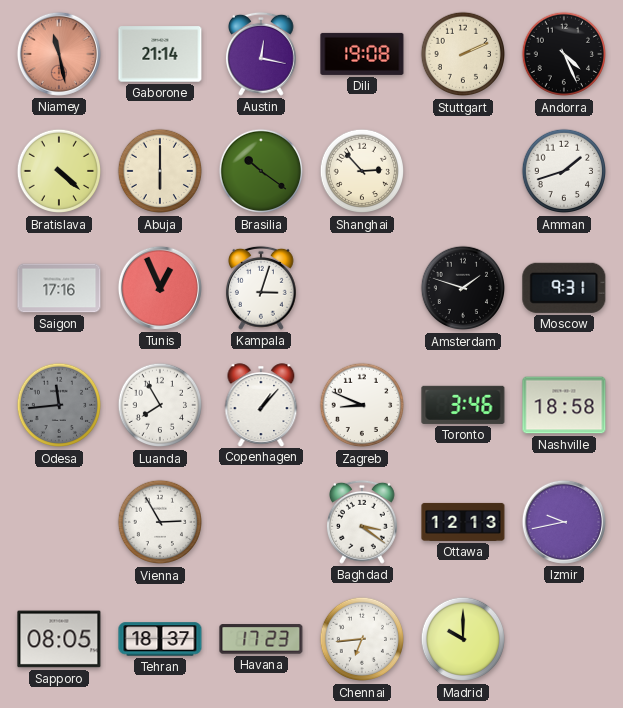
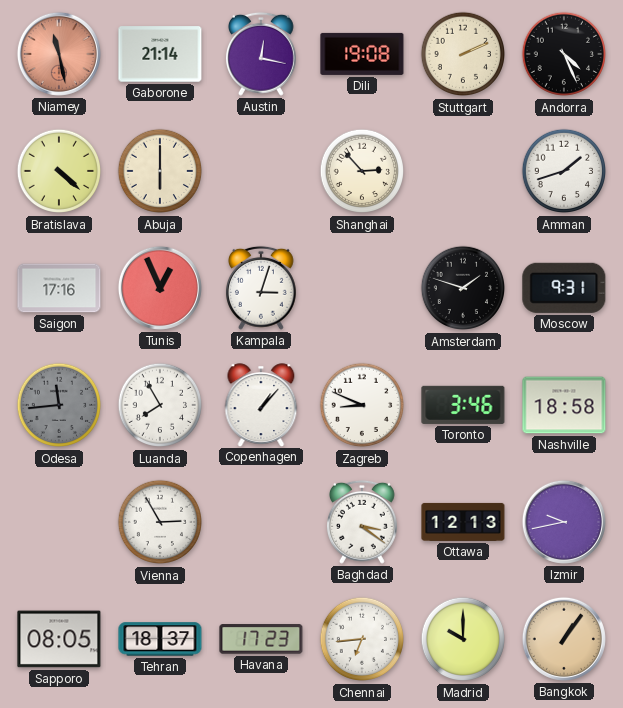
Brasilia: 10:21 -> none (261, 171)
Bangkok: none -> 1:06 (564, 639)
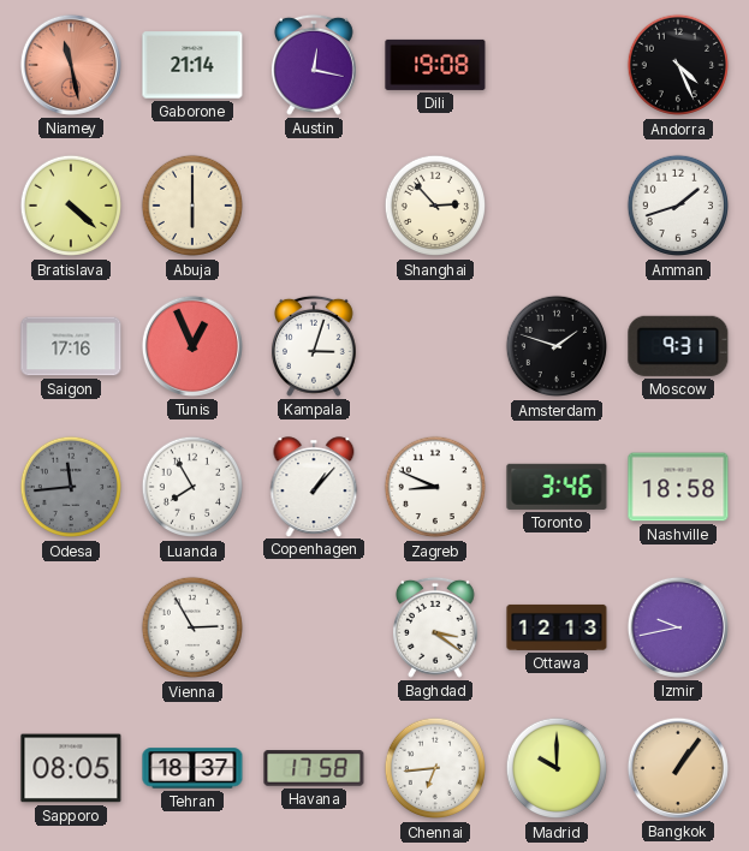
Stuttgart: 2:11 -> none (463, 54)
Havana: 17:23 -> 17:58 (314, 768)
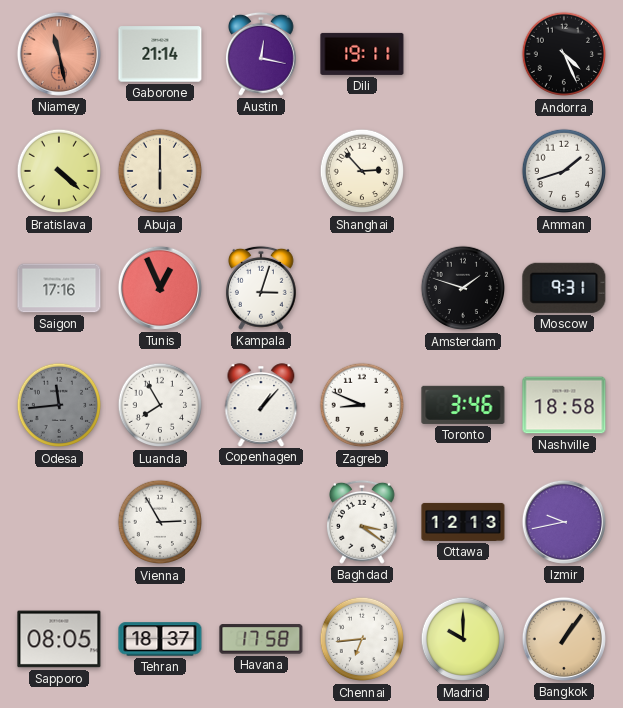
Dili: 19:08 -> 19:11 (362, 54)
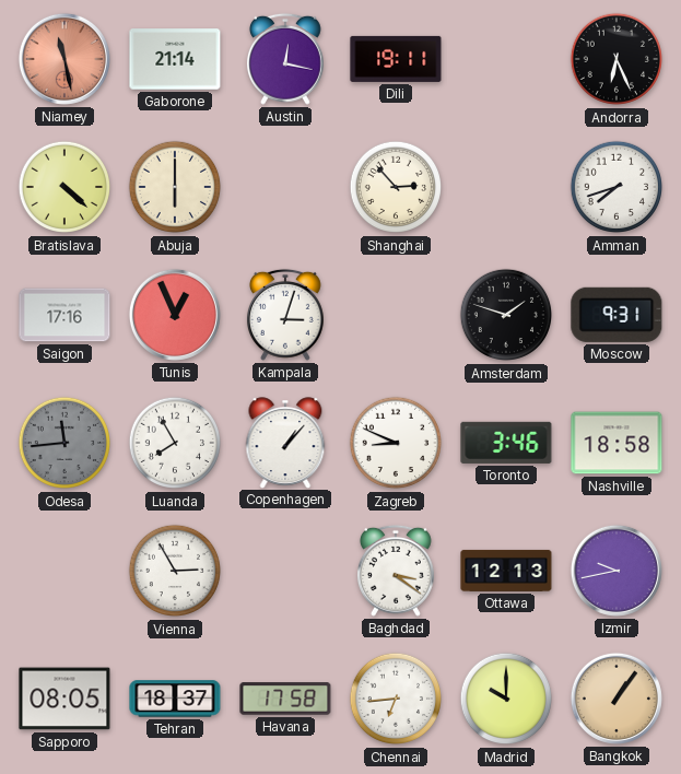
Andorra: 4:26 -> 6:26 (617, 59)
Amman: 1:42 -> 7:42 (617, 187)
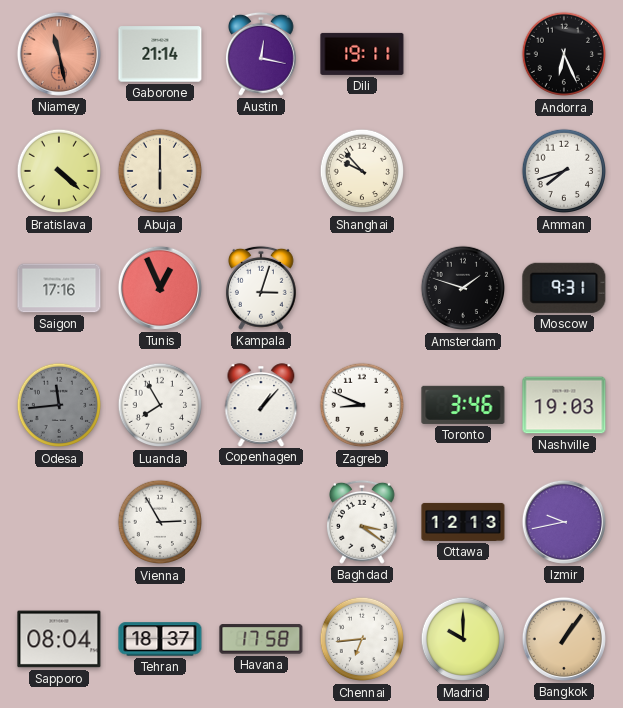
Shanghai: 2:53 -> 9:53 (362, 171)
Nashville: 18:58 -> 19:03 (564, 405)
Sapporo: 08:05 -> 08:04 (59, 639)
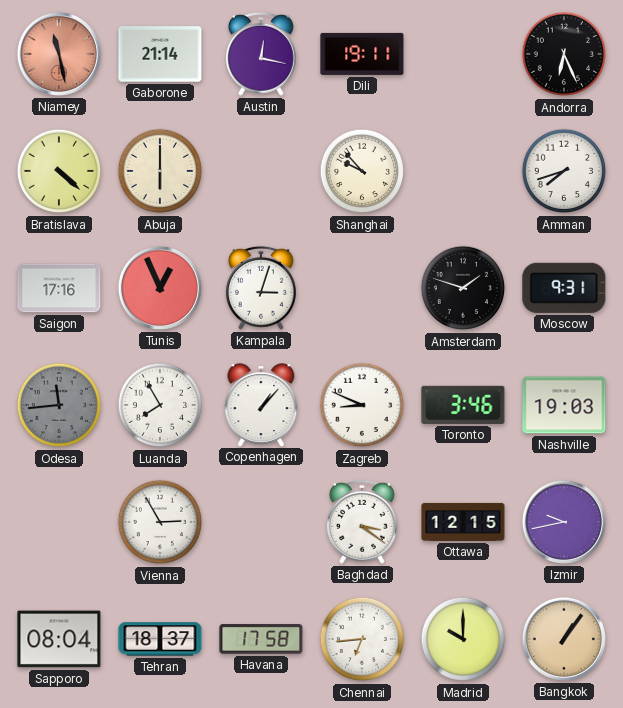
Ottawa: 12:13 -> 12:15 (463, 522)
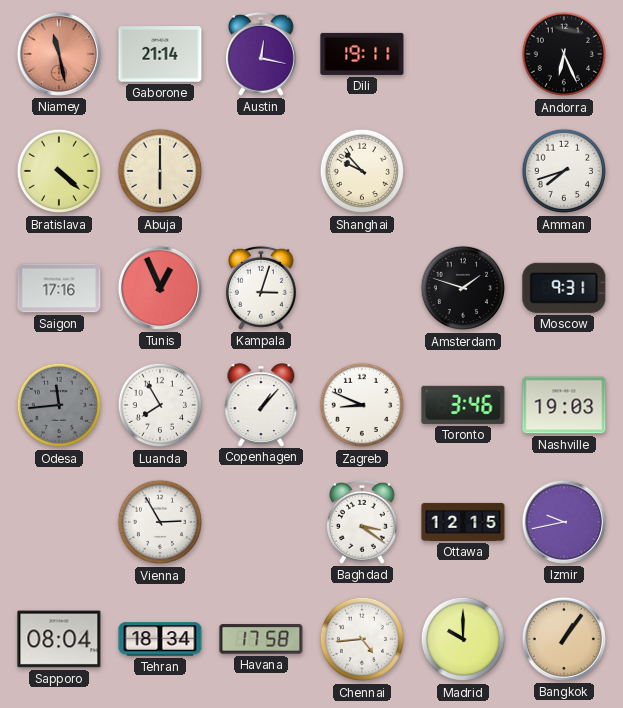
Tehran: 18:37 -> 18:34 (160, 639)
Chennai: 6:44 -> 4:44 (362, 639)
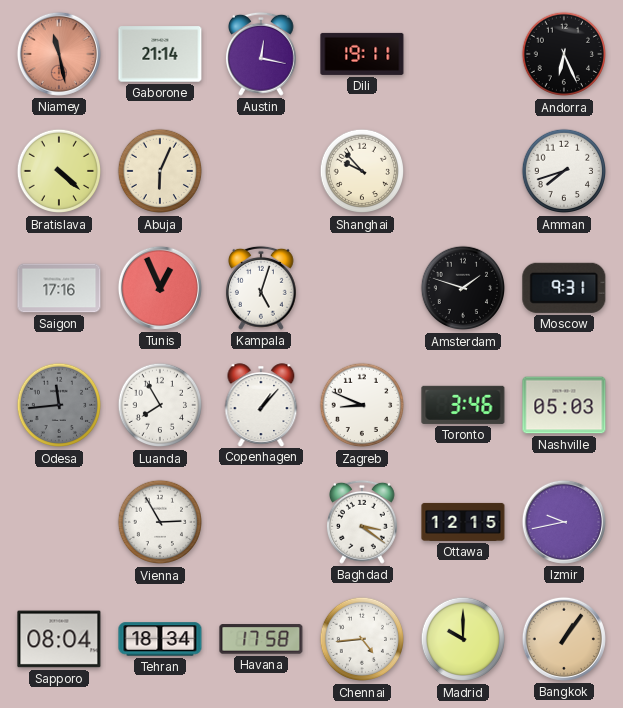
Abuja: 6:00 -> 6:04 (160, 171)
Kampala: 3:03 -> 5:03 (261, 288)
Nashville: 19:03 -> 05:03 (564, 405)
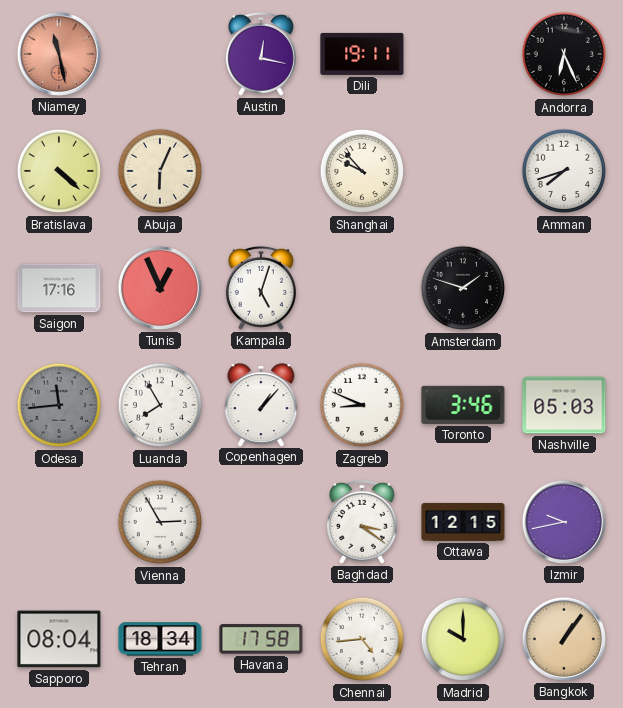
Gaborone: 21:14 -> none (160, 54)
Moscow: 9:31 -> none (564, 288)
